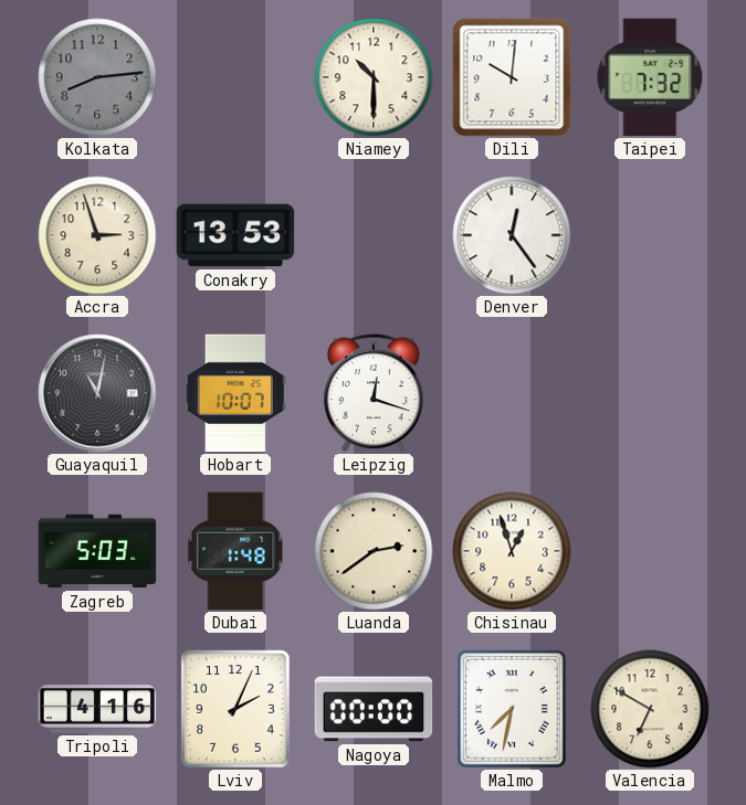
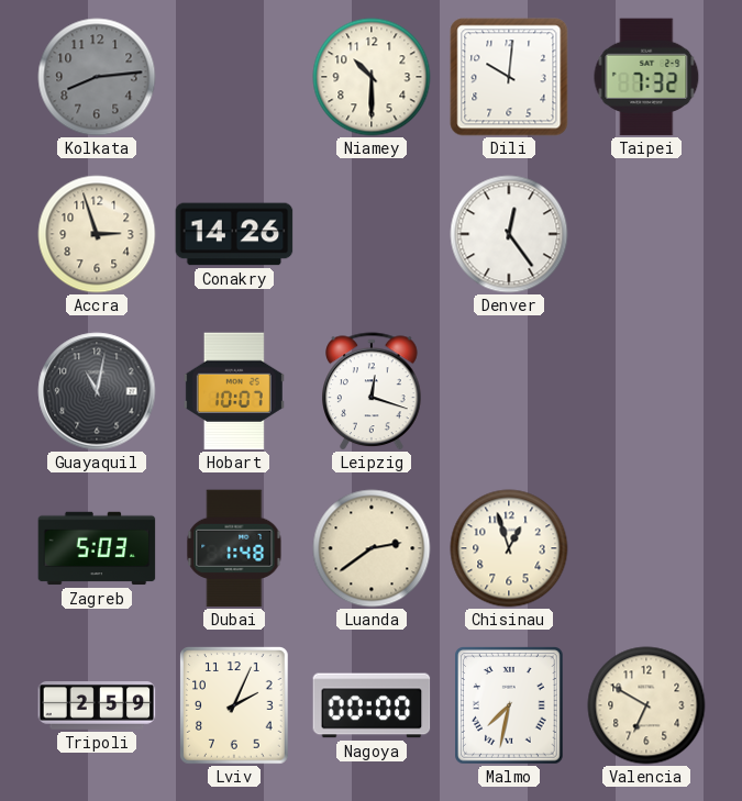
Conakry: 13:53 -> 14:26 (234, 234)
Tripoli: 4:16 -> 2:59 (97, 707)
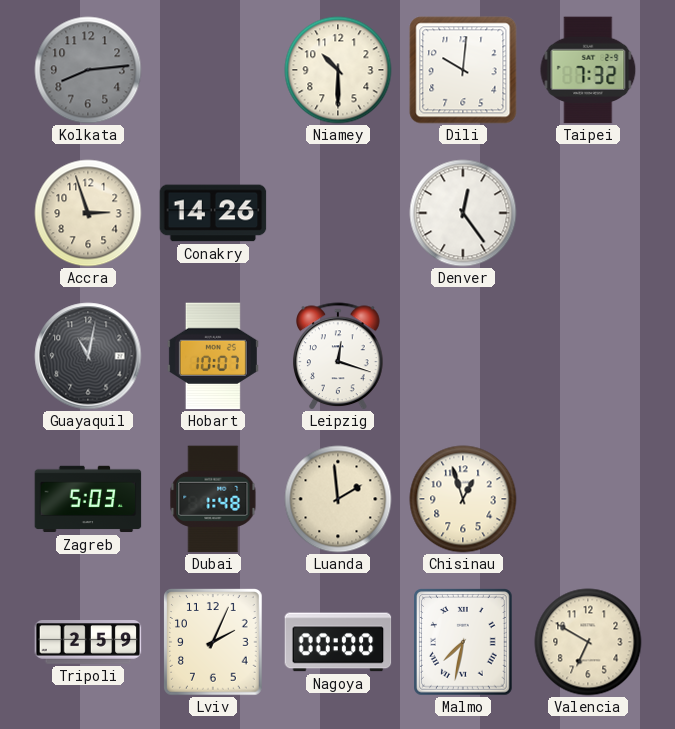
Luanda: 2:39 -> 1:59 (338, 499)
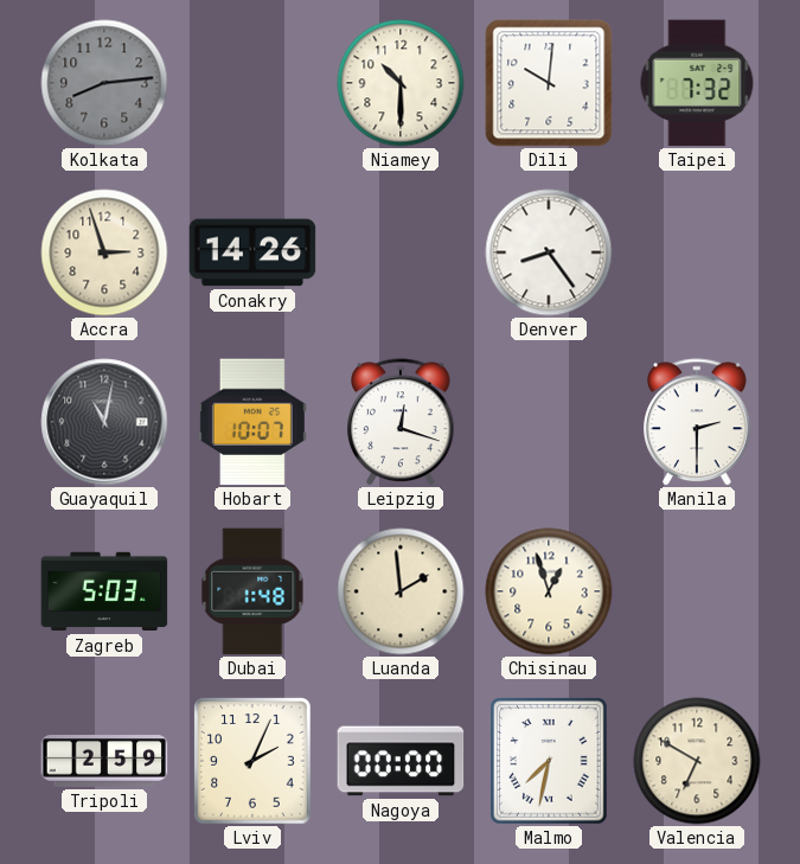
Denver: 12:24 -> 8:24 (549, 252)
Manila: none -> 2:30 (698, 422)
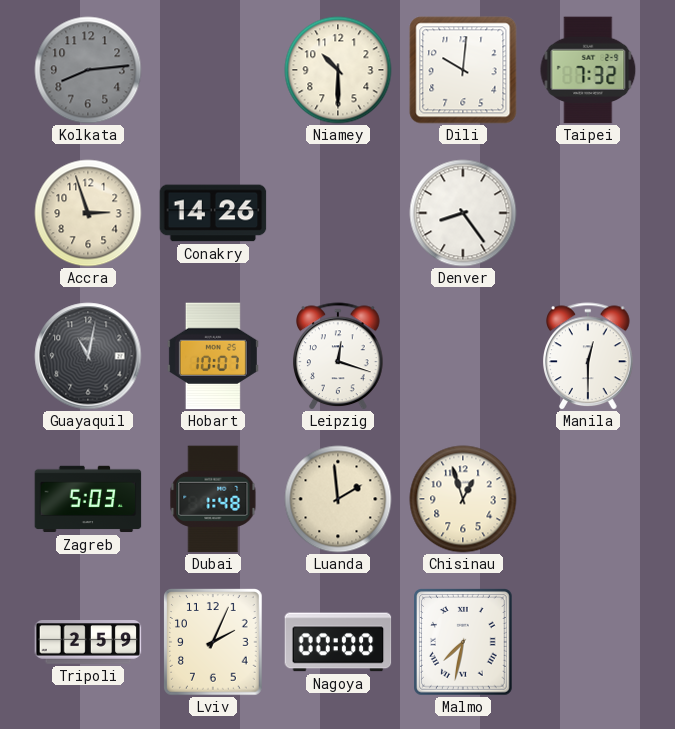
Manila: 2:30 -> 12:30 (589, 356)
Valencia: 6:50 -> none (697, 761)
